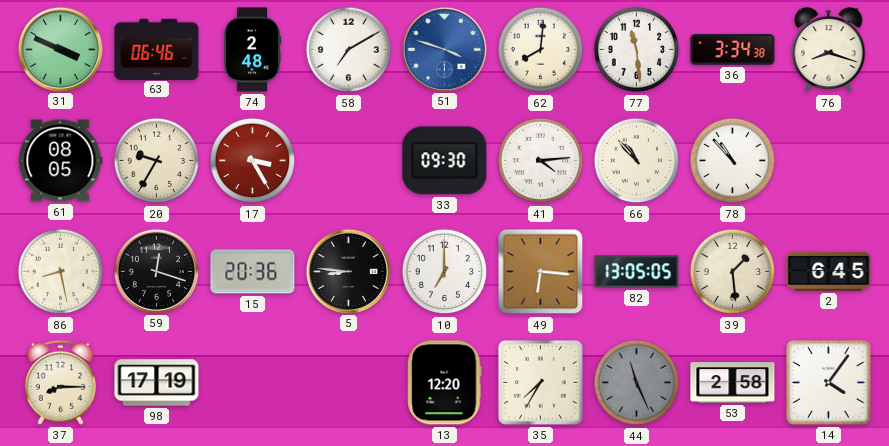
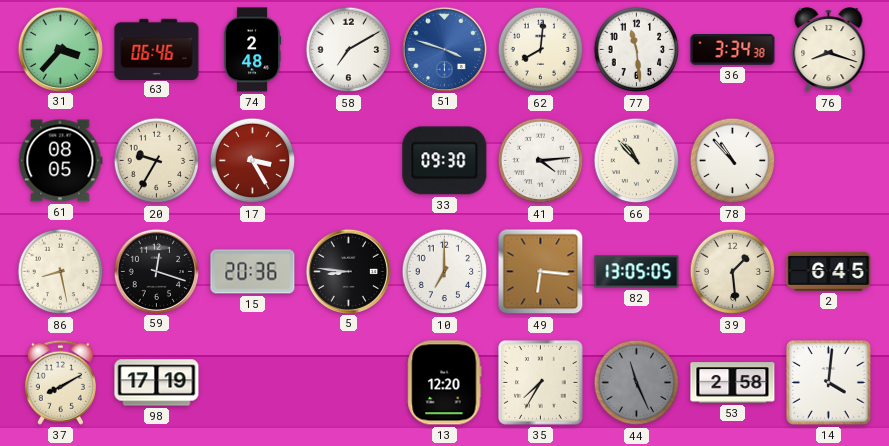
31: 3:49 -> 3:37 (60, 49)
37: 8:15 -> 8:10 (60, 382)
14: 4:06 -> 4:01 (829, 383)
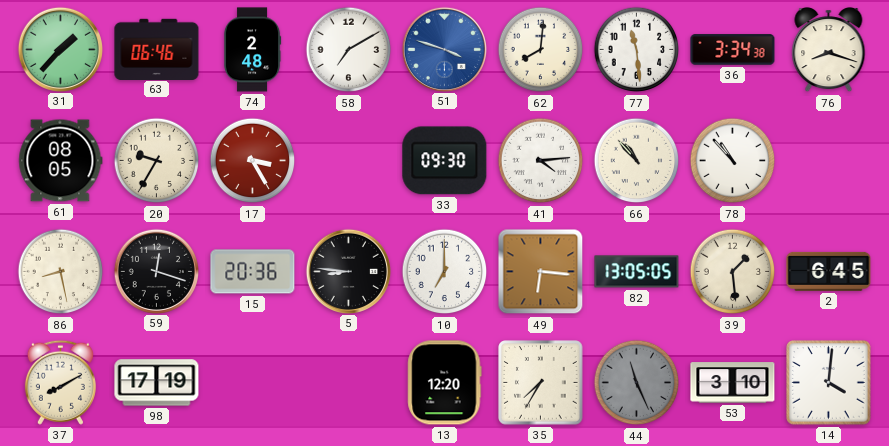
31: 3:37 -> 1:37 (60, 49)
53: 2:58 -> 3:10 (733, 383)
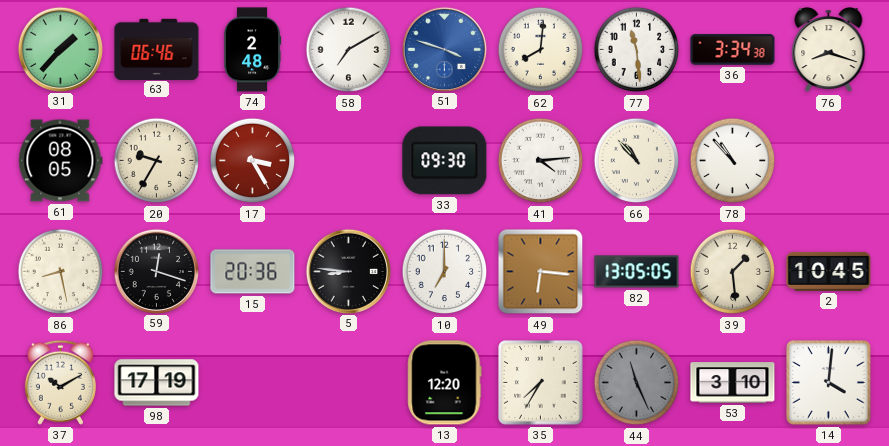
2: 6:45 -> 10:45 (829, 271)
37: 8:10 -> 10:10 (60, 382)
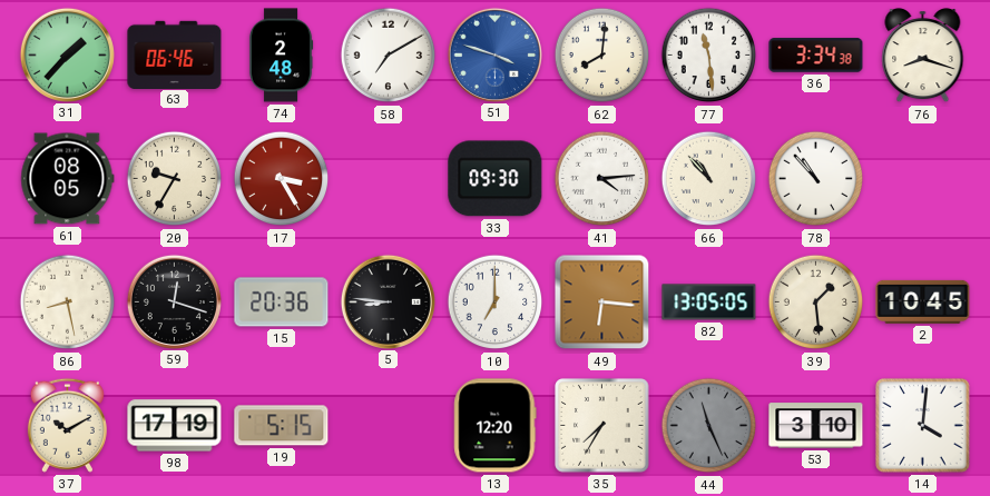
19: none -> 5:15 (282, 426)
